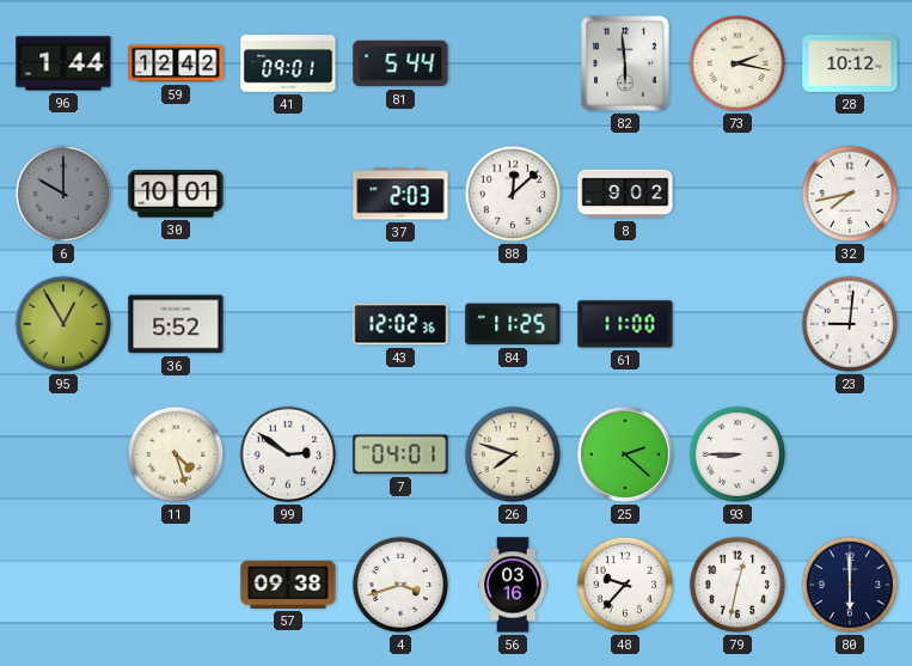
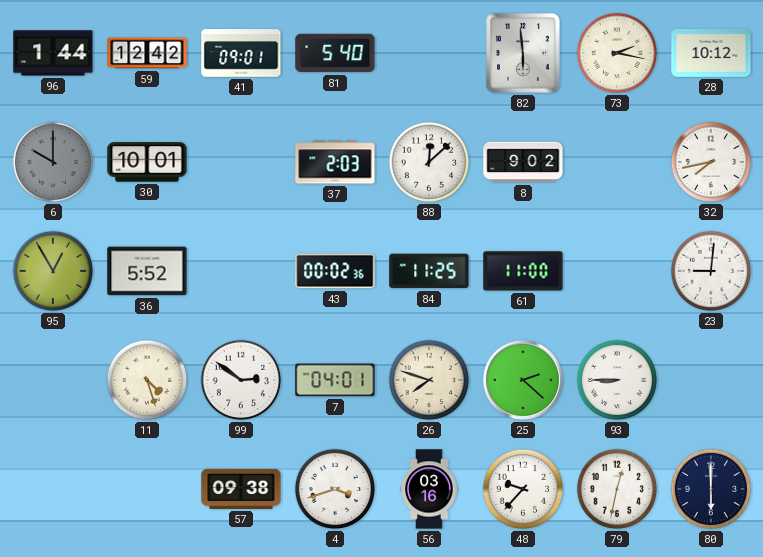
81: 5:44 -> 5:40 (335, 53)
43: 12:02 -> 00:02 (335, 271)
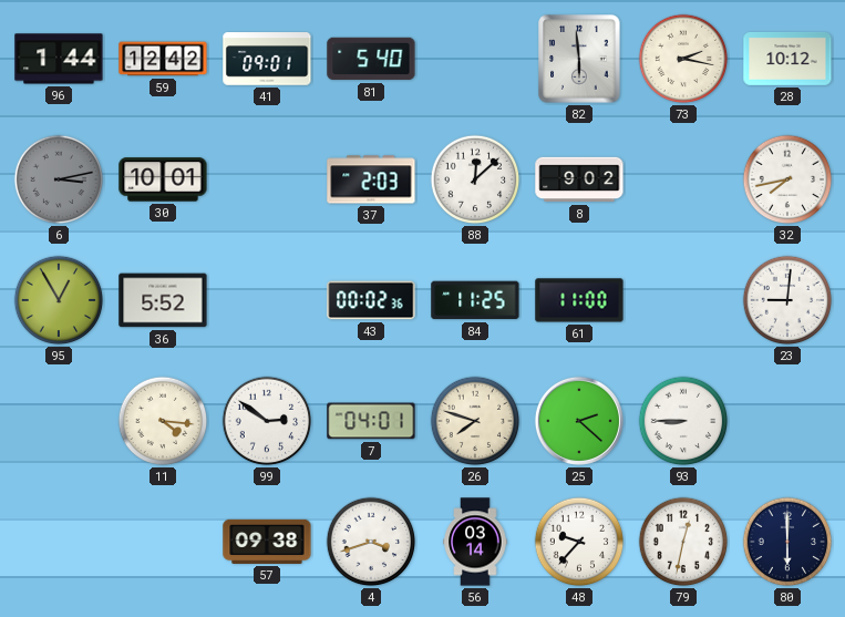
6: 10:00 -> 3:13 (59, 179)
11: 4:27 -> 4:16 (163, 421)
56: 03:16 -> 03:14 (475, 542)
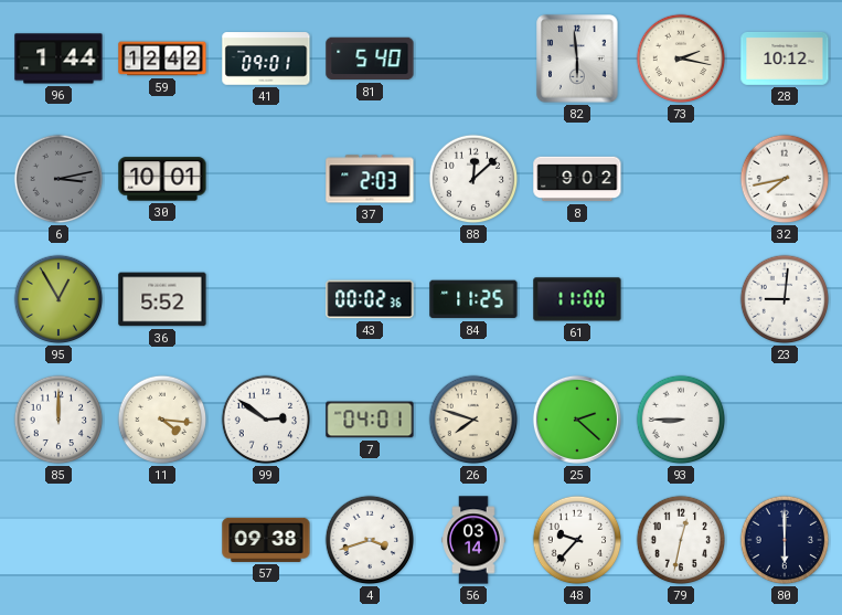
85: none -> 12:00 (58, 420)
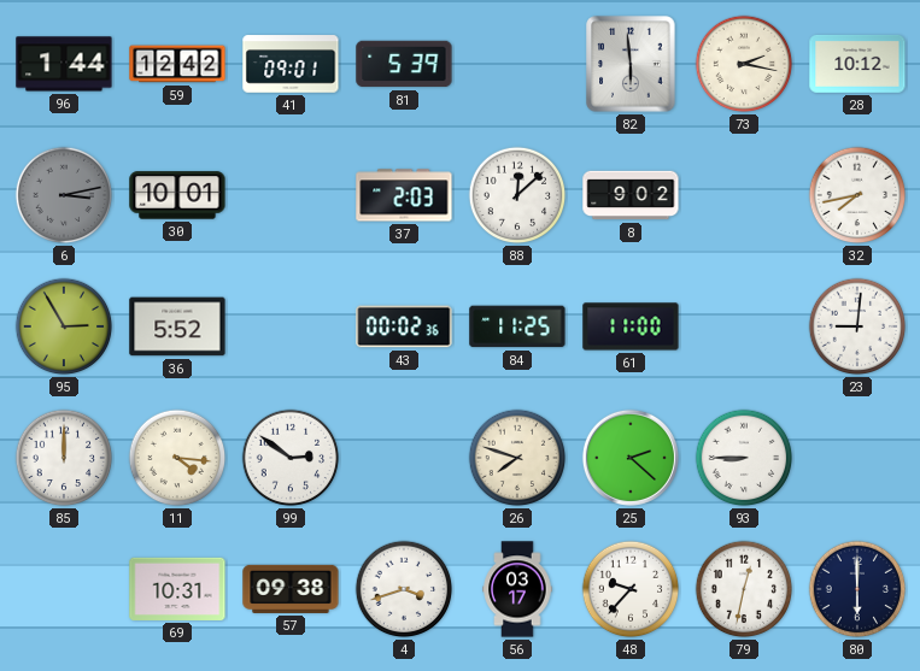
81: 5:40 -> 5:39 (404, 64)
95: 12:55 -> 2:55 (64, 326)
7: 04:01 -> none (370, 420)
69: none -> 10:31 (177, 589)
56: 03:14 -> 03:17 (517, 589)
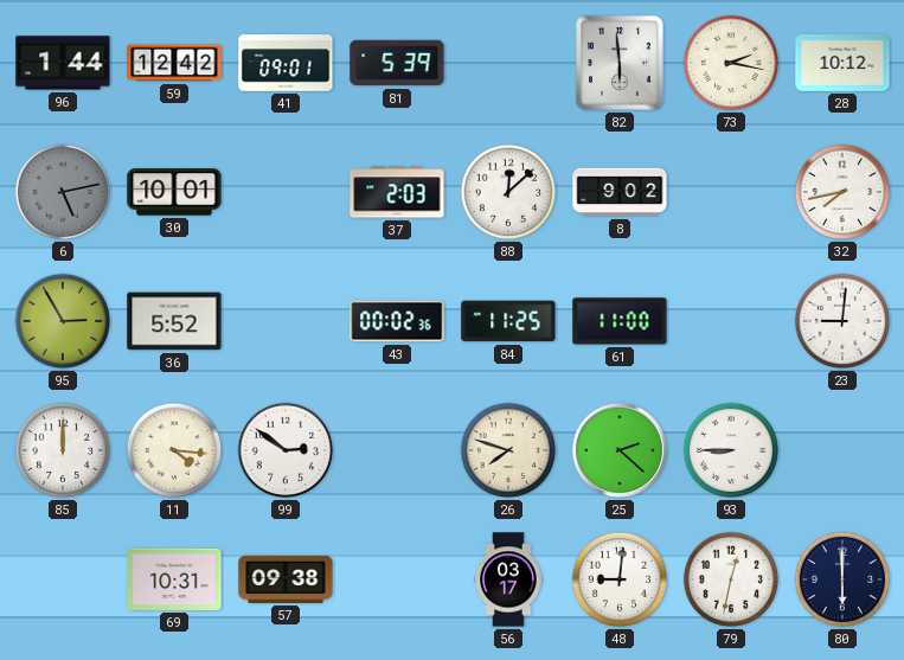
6: 3:13 -> 5:13 (63, 192)
4: 3:42 -> none (404, 589)
48: 9:37 -> 9:01 (620, 579)
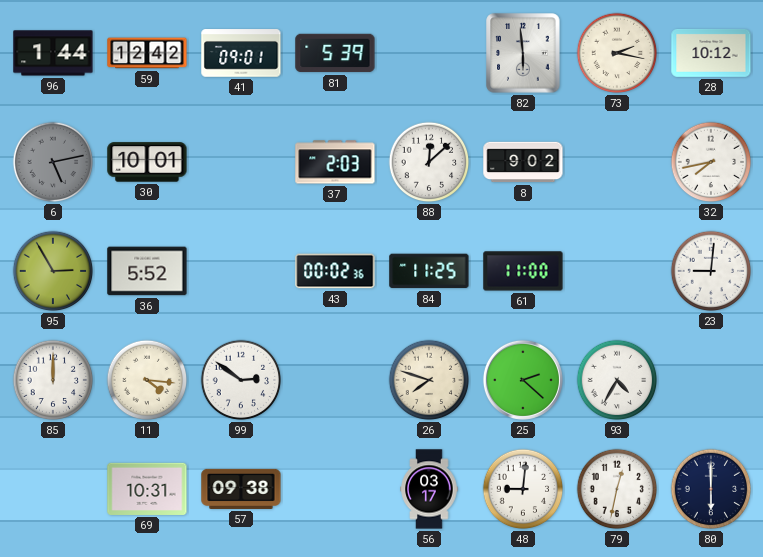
93: 8:45 -> 4:35 (617, 380)
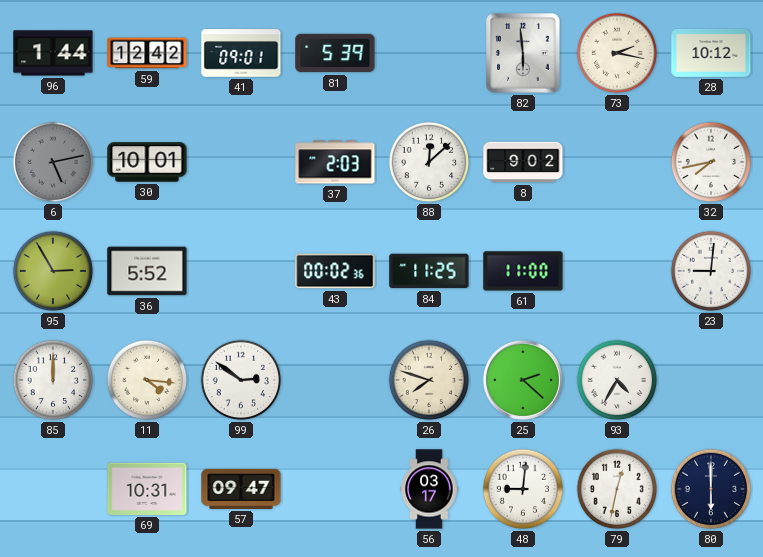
57: 09:38 -> 09:47 (241, 489)
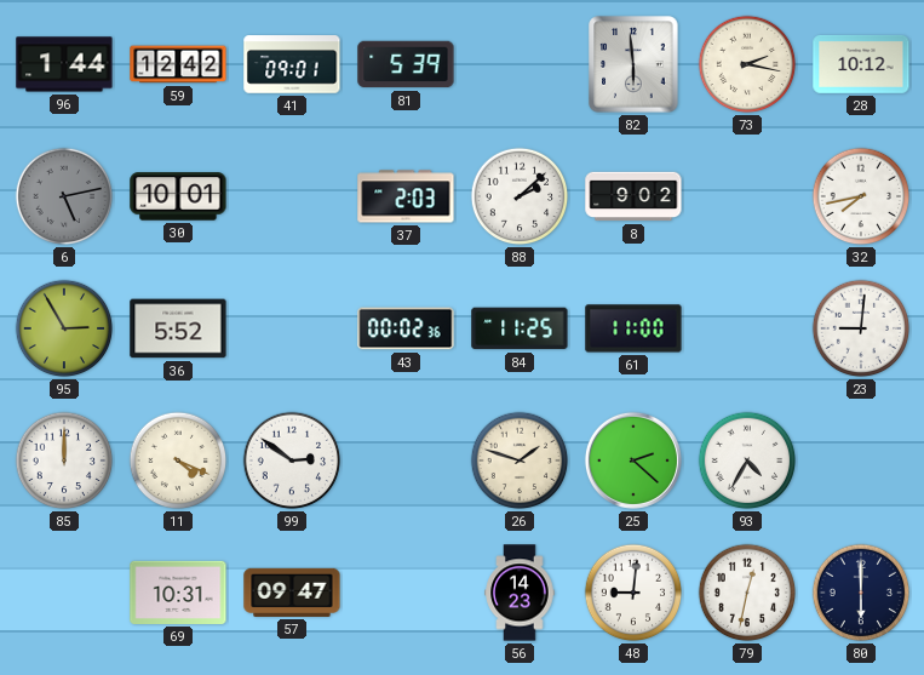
88: 12:08 -> 2:08 (520, 196)
11: 4:16 -> 4:19 (178, 461)
26: 7:48 -> 1:48 (520, 461)
56: 03:17 -> 14:23 (520, 593)
